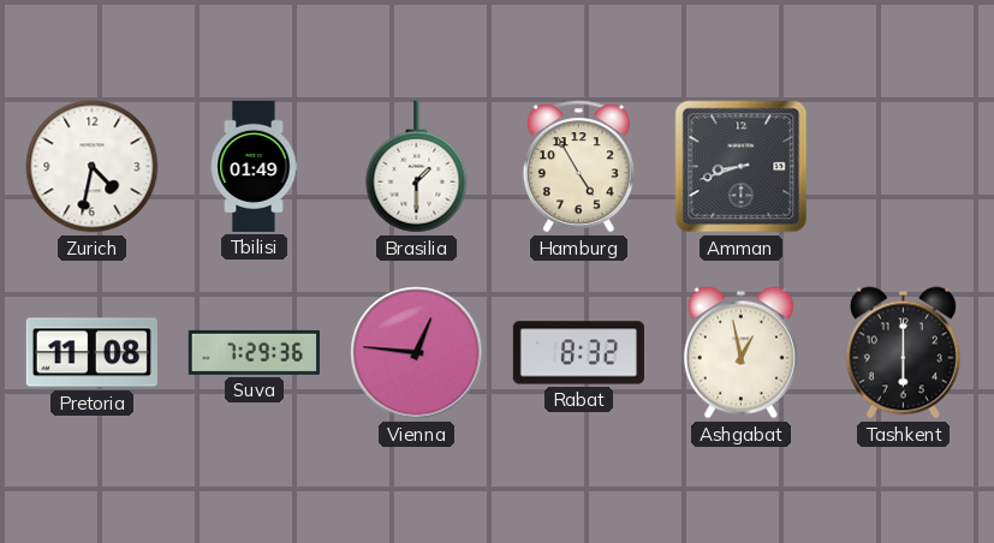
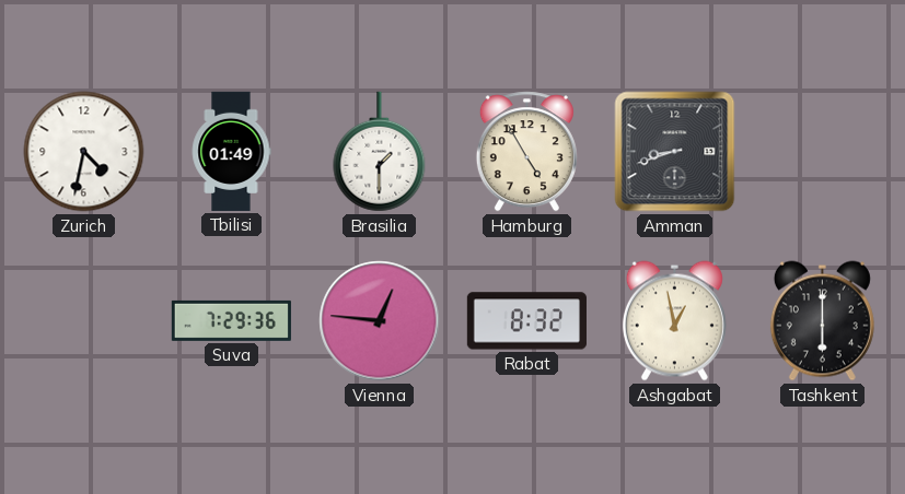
Pretoria: 11:08 -> none (91, 353)
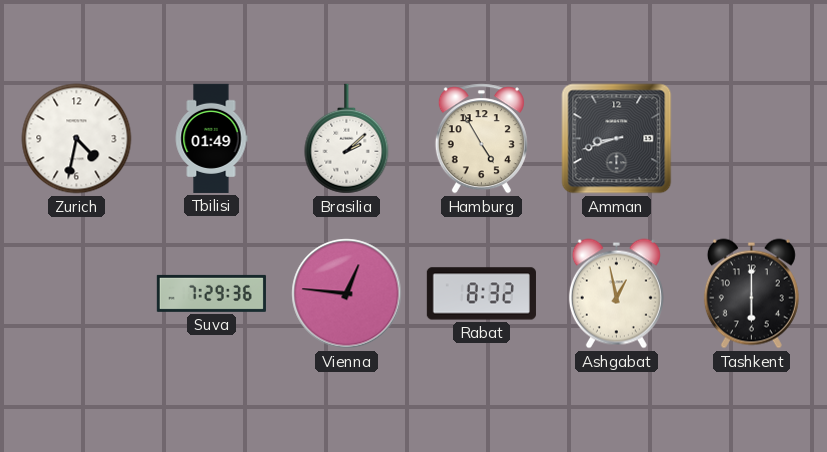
Brasilia: 1:30 -> 2:08 (347, 139)
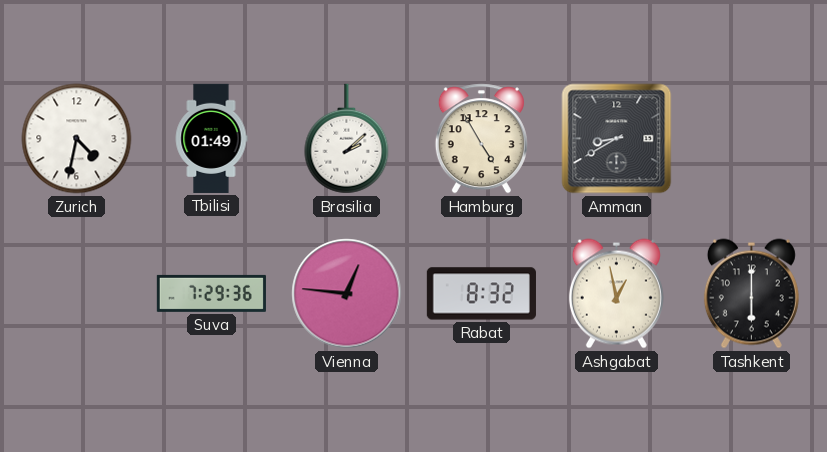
Amman: 8:42 -> 8:40 (617, 139)
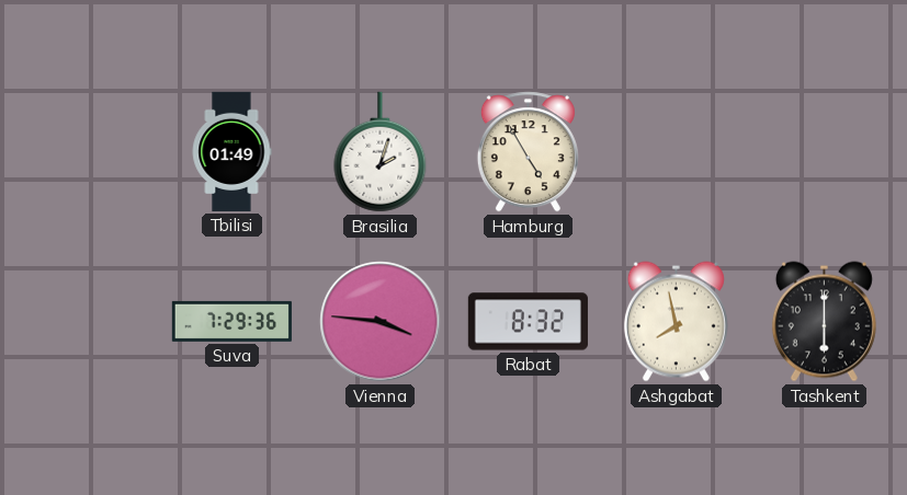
Zurich: 4:32 -> none (77, 139)
Brasilia: 2:08 -> 2:03 (381, 152)
Amman: 8:40 -> none (617, 139)
Vienna: 12:46 -> 3:46 (381, 322)
Ashgabat: 12:58 -> 7:58 (676, 322)
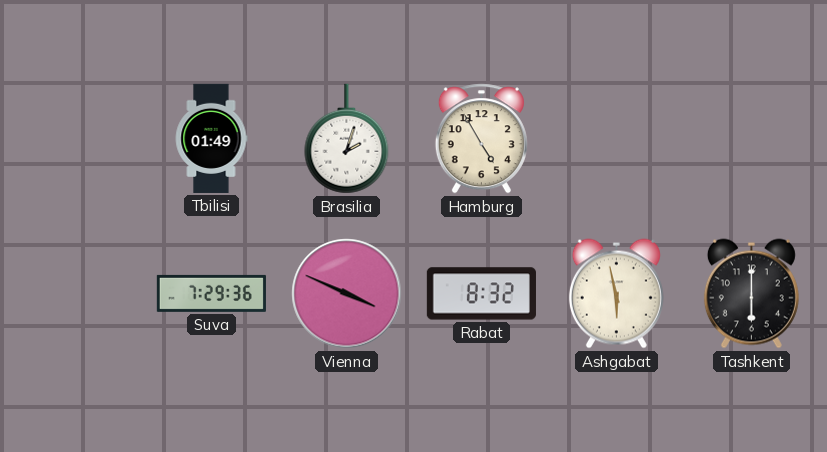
Vienna: 3:46 -> 3:49 (347, 294)
Ashgabat: 7:58 -> 5:58 (616, 294)
